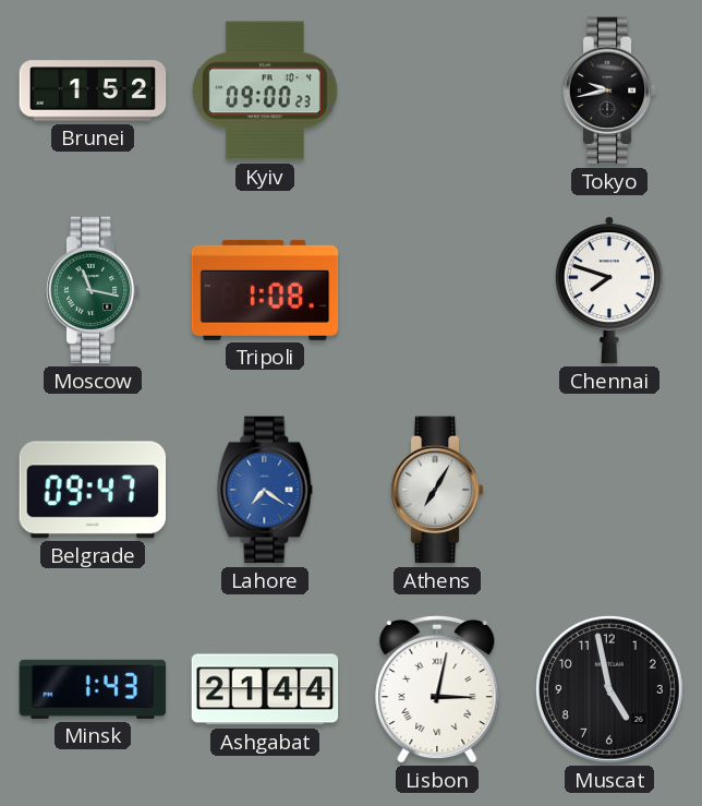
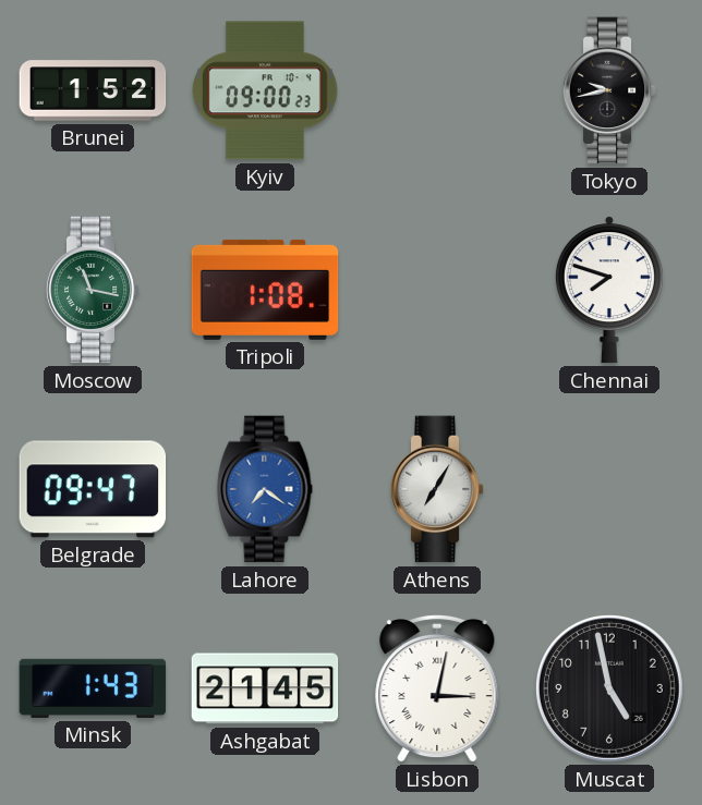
Ashgabat: 21:44 -> 21:45 (265, 688)
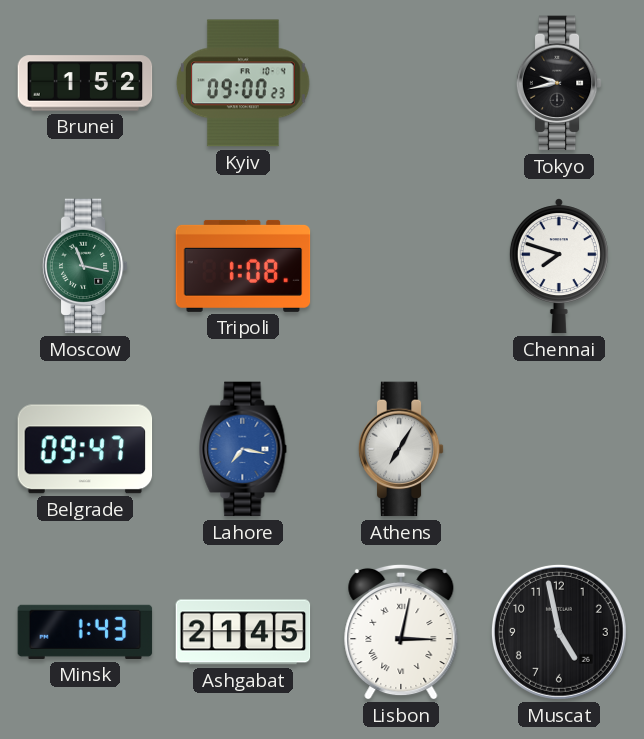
Lahore: 7:21 -> 7:17 (243, 449)
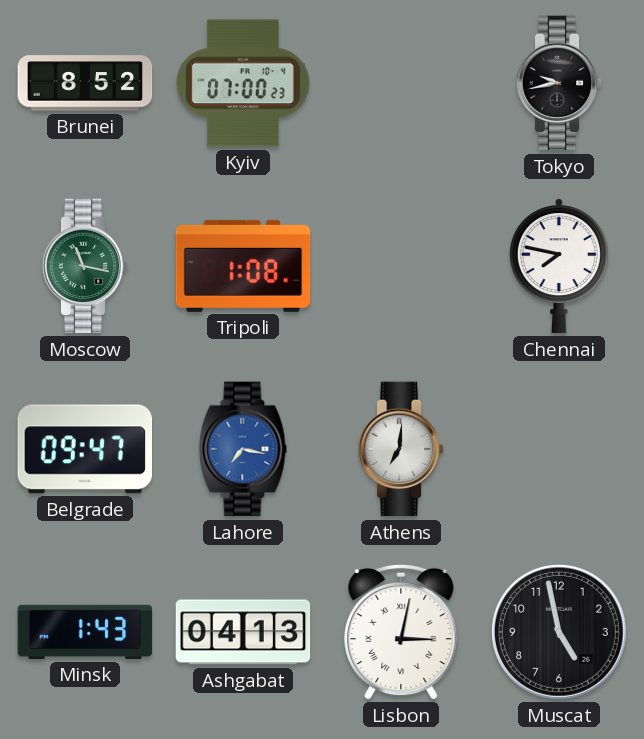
Brunei: 1:52 -> 8:52 (85, 83)
Kyiv: 09:00 -> 07:00 (243, 83)
Chennai: 7:48 -> 7:47 (559, 266)
Athens: 7:05 -> 7:01 (401, 449)
Ashgabat: 21:45 -> 04:13 (243, 632)
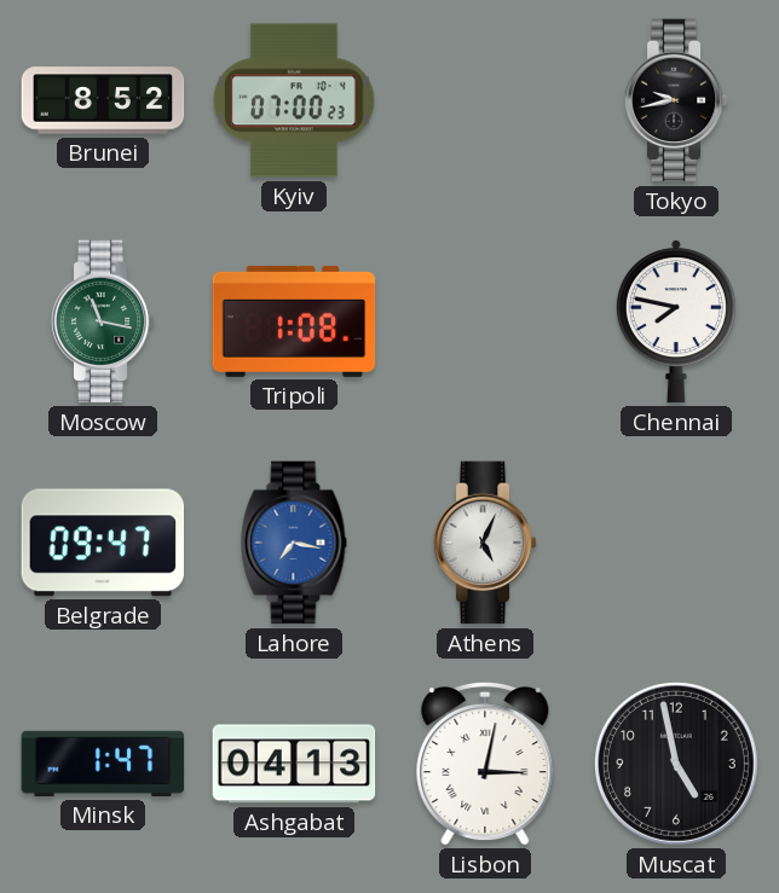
Athens: 7:01 -> 5:04 (485, 543)
Minsk: 1:43 -> 1:47 (103, 764)
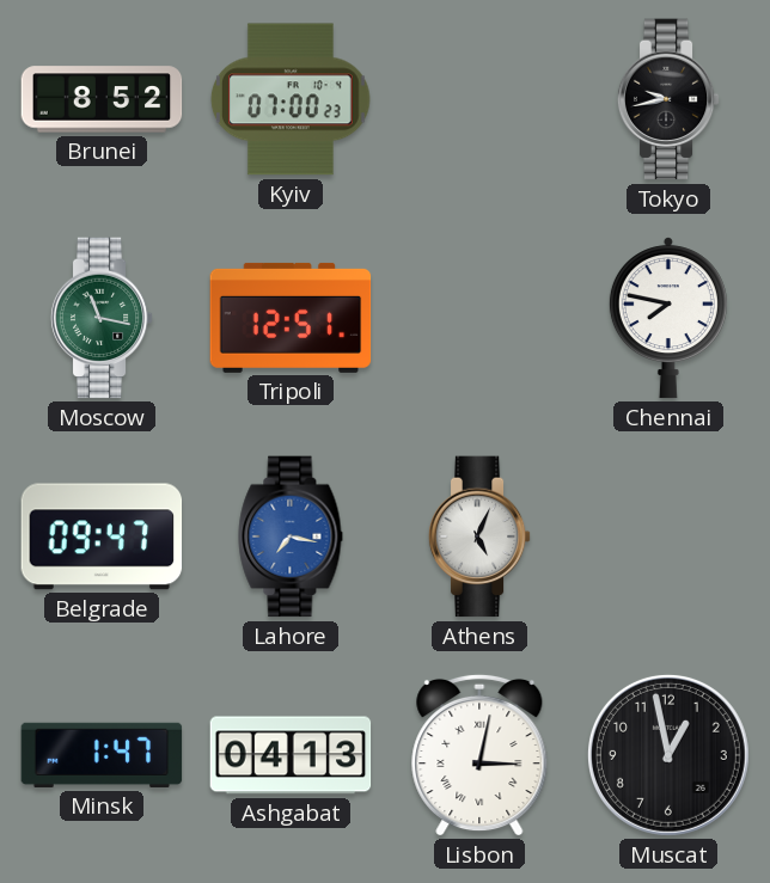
Tripoli: 1:08 -> 12:51 (291, 318)
Muscat: 4:58 -> 12:58 (668, 755)
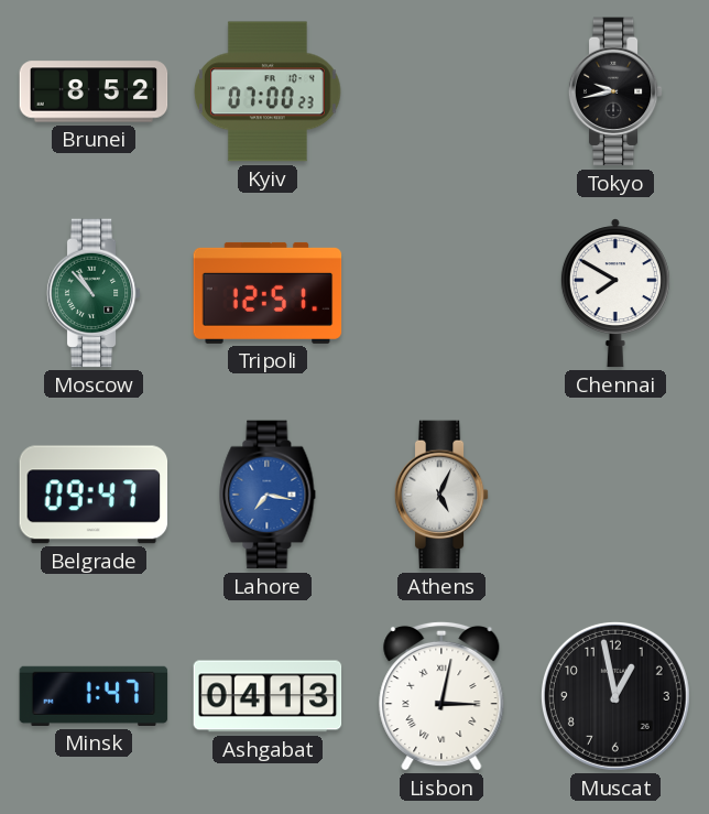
Moscow: 11:17 -> 10:53 (94, 293)
Chennai: 7:47 -> 7:50 (615, 293)
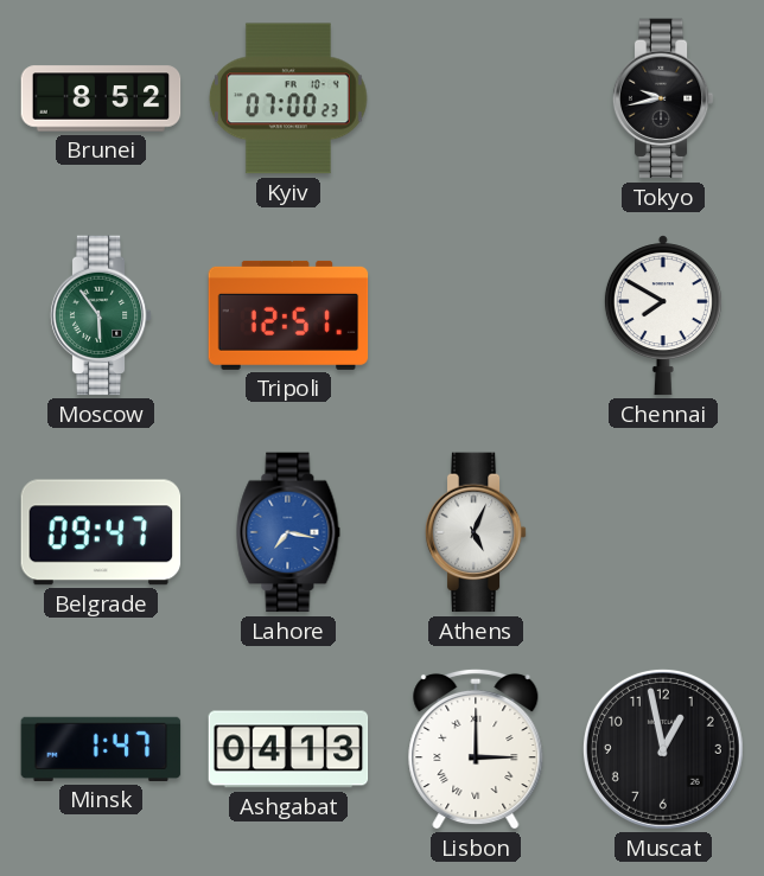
Moscow: 10:53 -> 5:54 (101, 315)
Lisbon: 3:02 -> 3:00 (476, 749)
